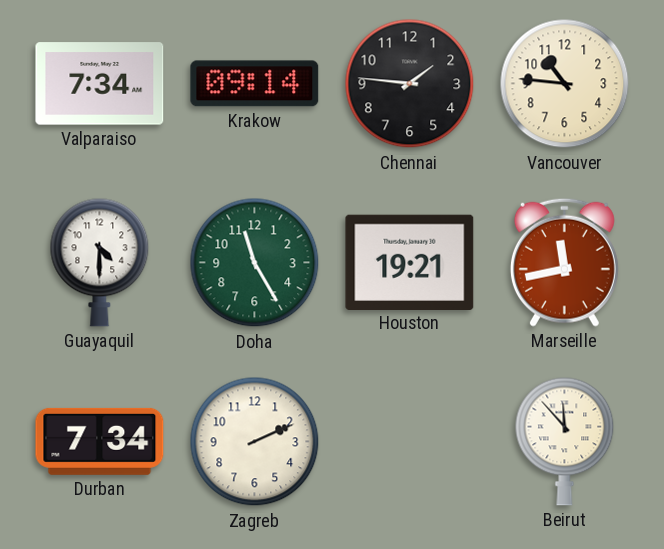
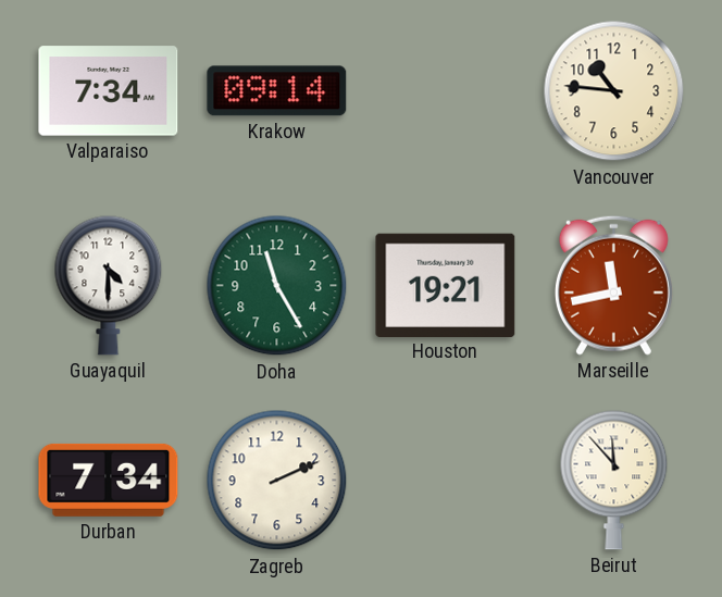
Chennai: 1:46 -> none (410, 84)
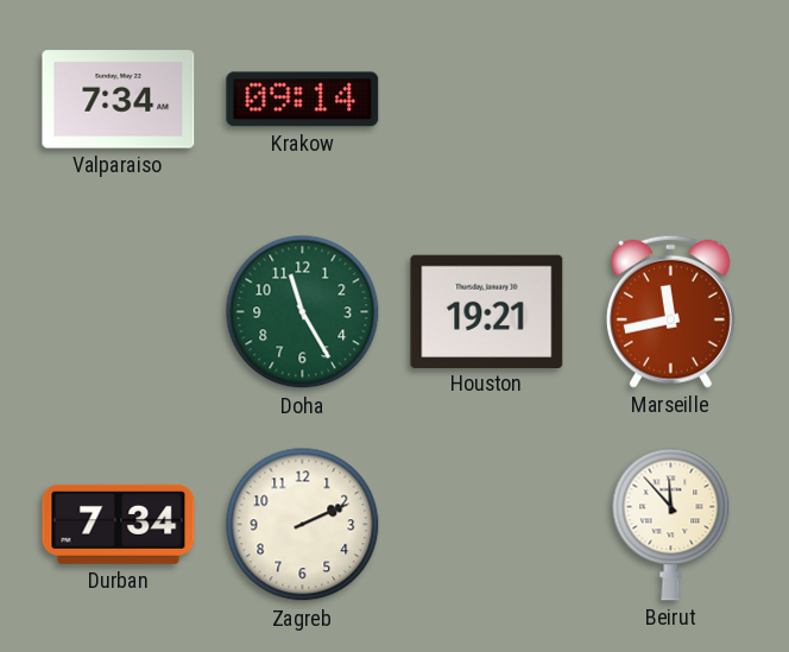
Vancouver: 10:46 -> none (614, 91)
Guayaquil: 4:30 -> none (109, 285)
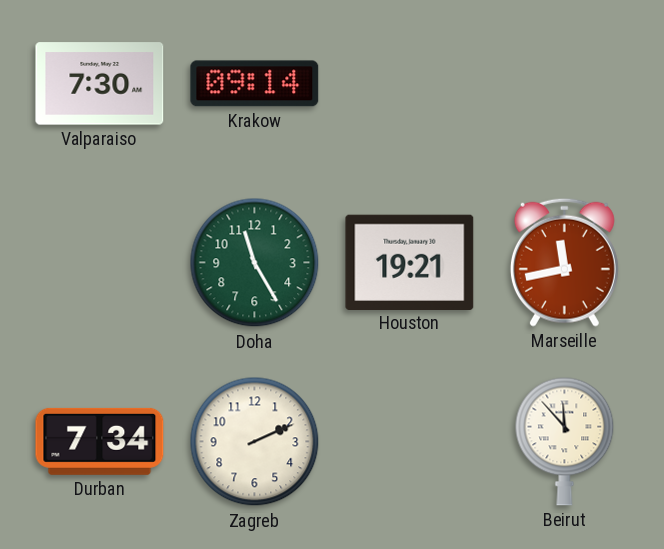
Valparaiso: 7:34 -> 7:30 (100, 84)
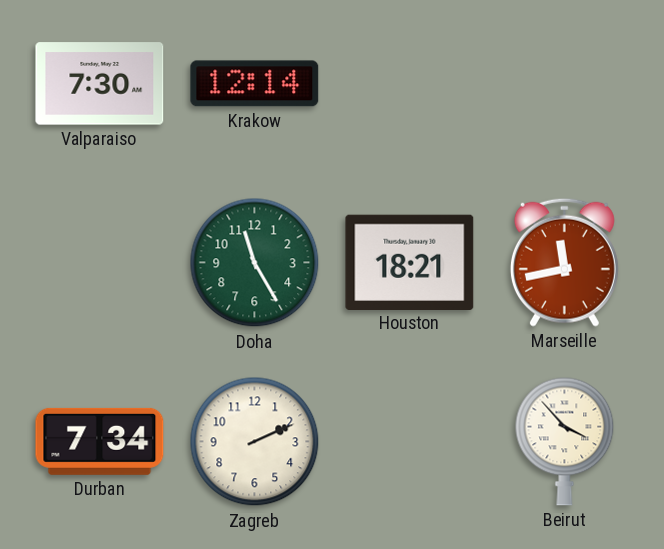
Krakow: 09:14 -> 12:14 (255, 84)
Houston: 19:21 -> 18:21 (410, 262)
Beirut: 11:53 -> 3:53 (565, 441)
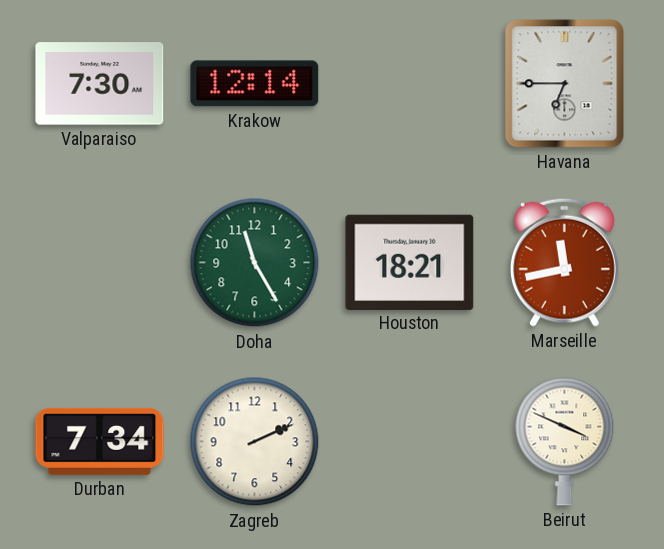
Havana: none -> 6:45 (565, 84)
Beirut: 3:53 -> 3:49 (565, 441)
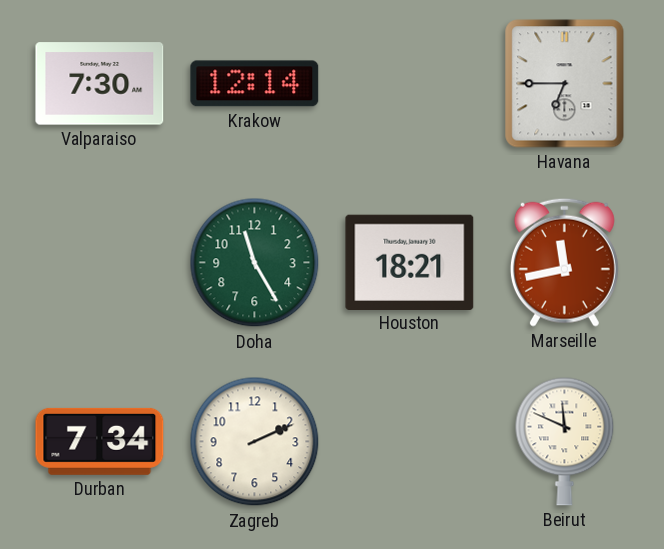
Beirut: 3:49 -> 11:49 (565, 441)
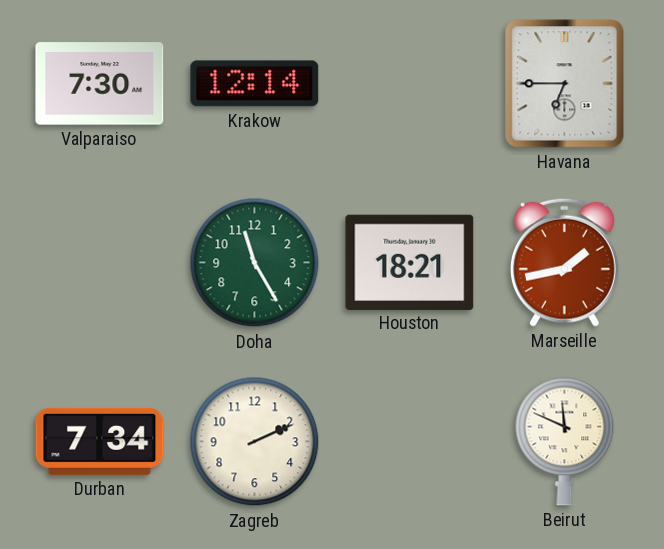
Marseille: 11:43 -> 1:43 (564, 262)
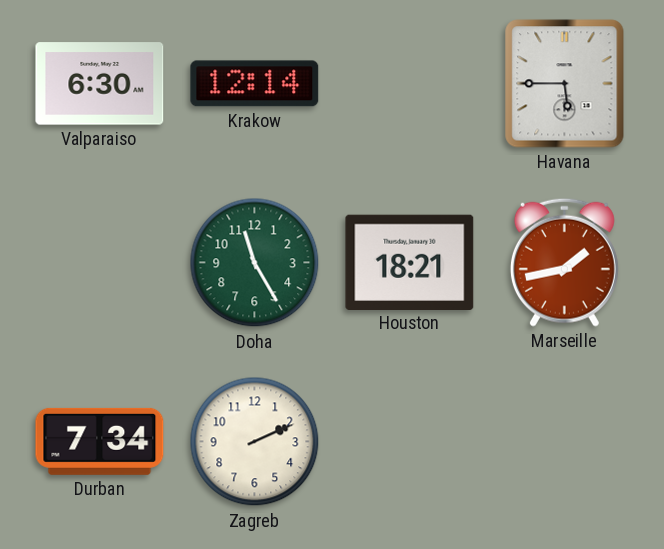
Valparaiso: 7:30 -> 6:30 (100, 84)
Havana: 6:45 -> 5:45 (565, 84)
Beirut: 11:49 -> none (565, 441)
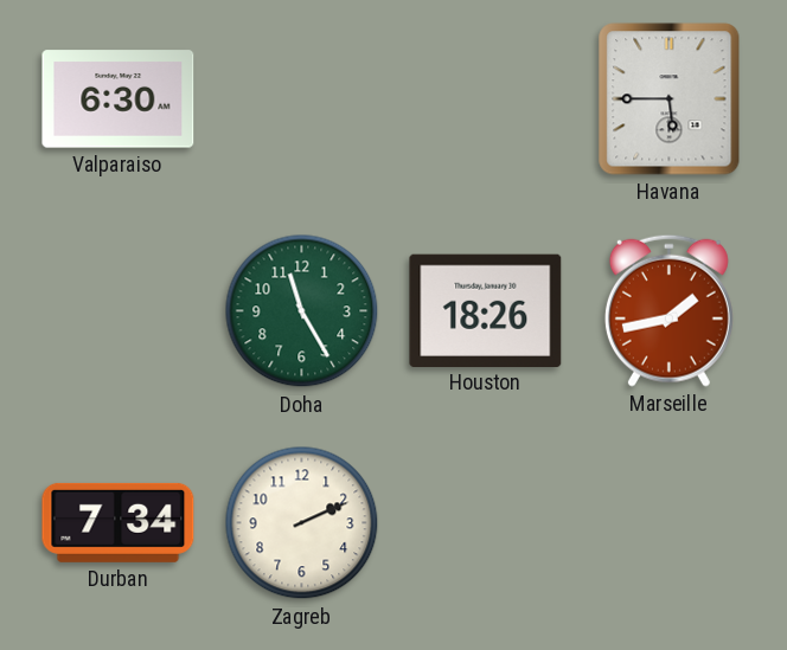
Krakow: 12:14 -> none (255, 84)
Houston: 18:21 -> 18:26 (486, 310)
